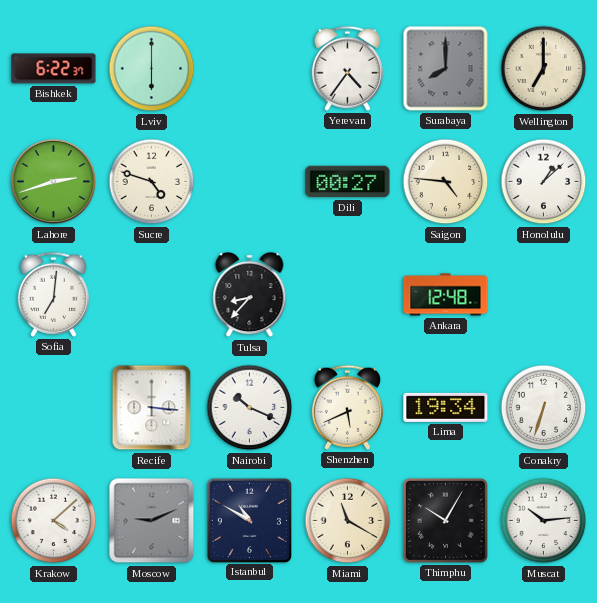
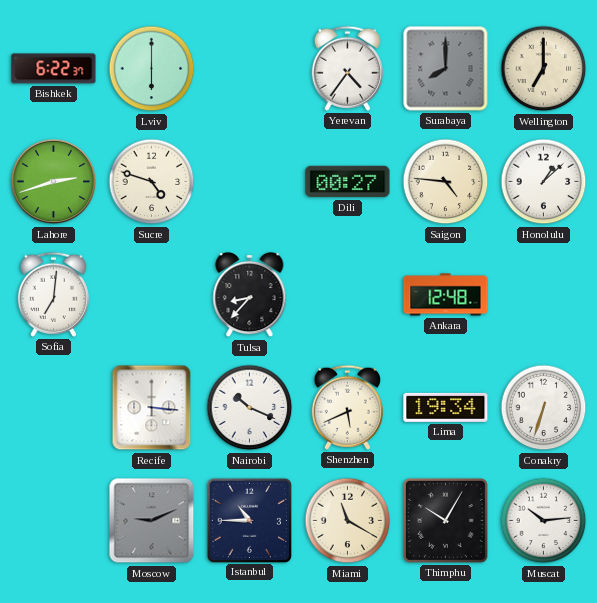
Krakow: 4:08 -> none (54, 521)
Istanbul: 10:50 -> 10:45 (249, 520)
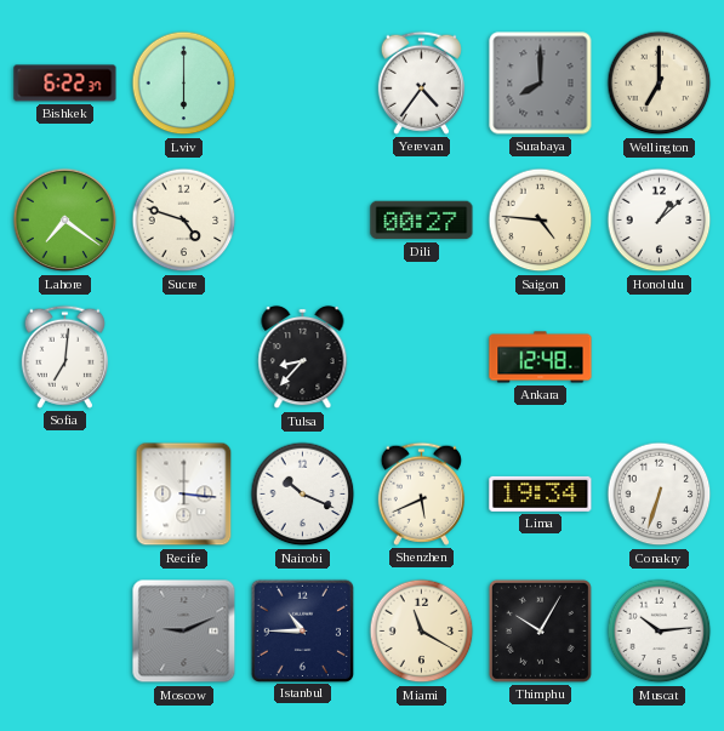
Lahore: 2:42 -> 7:21 (65, 221)
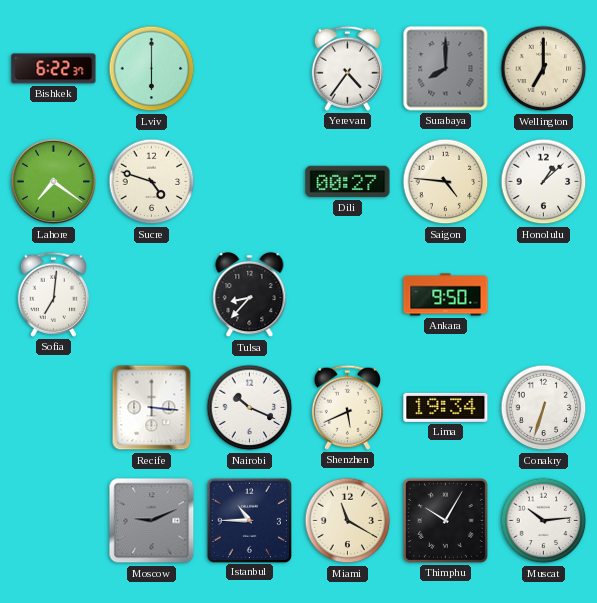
Ankara: 12:48 -> 9:50 (446, 295)
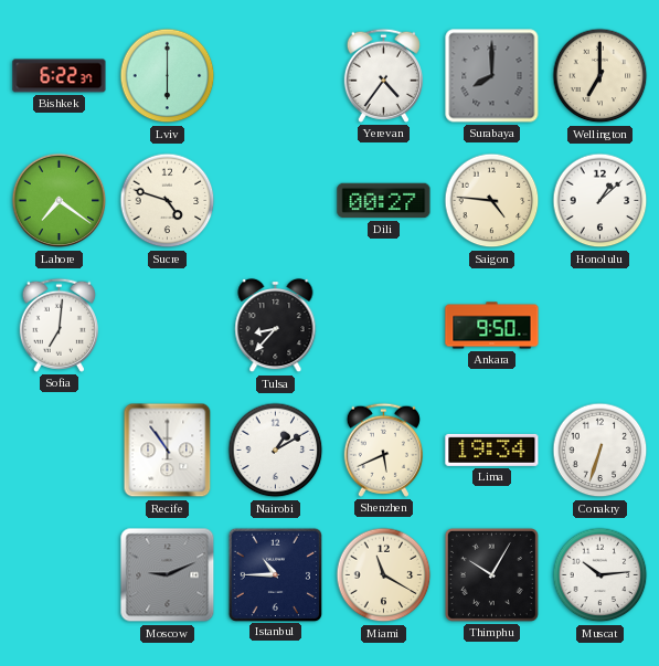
Recife: 3:16 -> 10:54 (168, 451)
Nairobi: 10:19 -> 1:10 (276, 451)
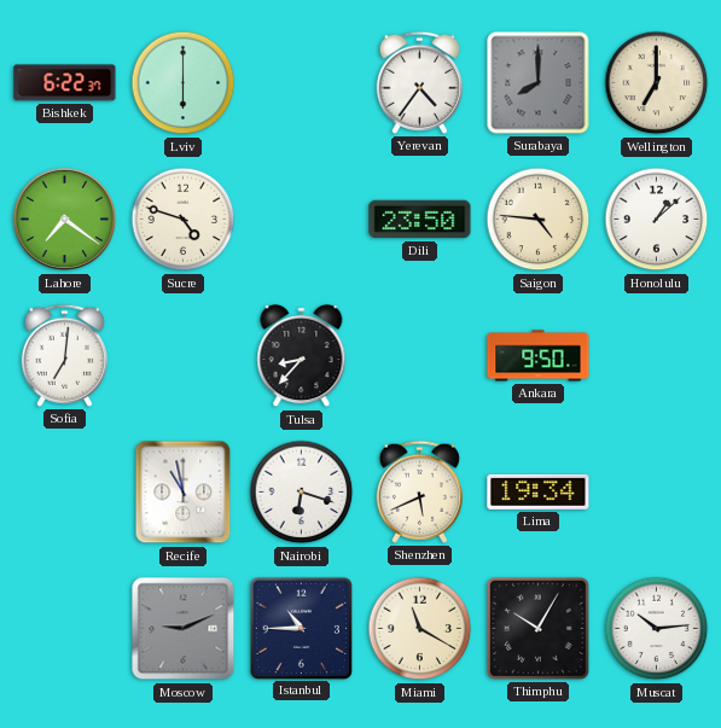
Dili: 00:27 -> 23:50 (420, 220)
Recife: 10:54 -> 10:58 (184, 493)
Nairobi: 1:10 -> 6:18 (302, 493)
Conakry: 6:33 -> none (600, 451)
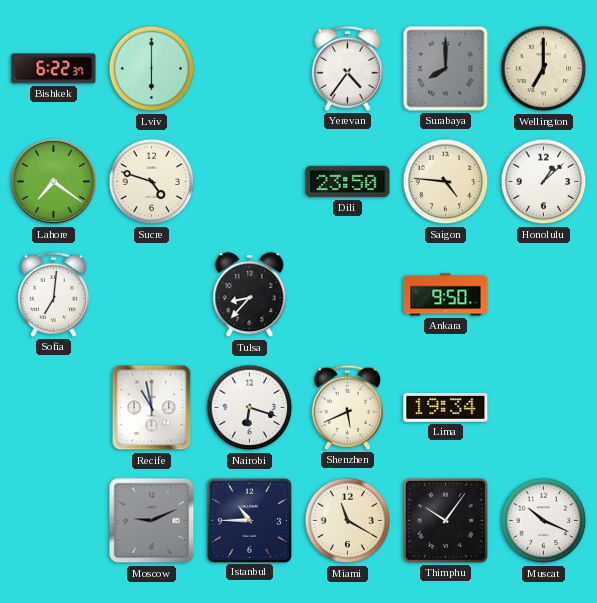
Thimphu: 10:05 -> 10:06 (445, 520)
Muscat: 10:14 -> 10:19 (544, 521)
